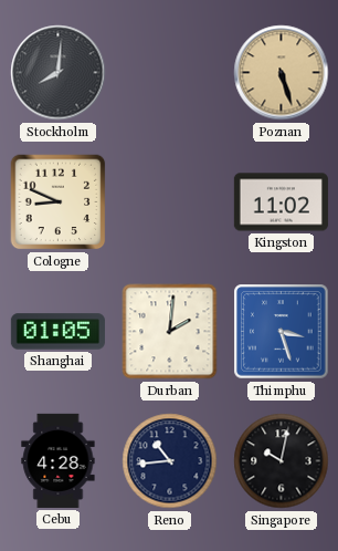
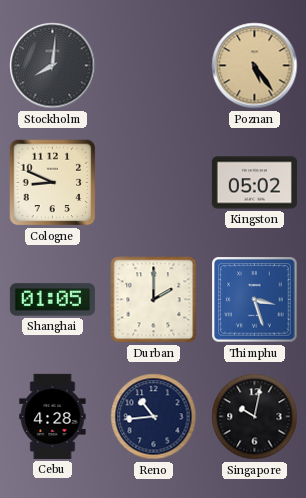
Poznan: 5:27 -> 5:24 (255, 66)
Kingston: 11:02 -> 05:02 (254, 183)
Durban: 2:01 -> 2:00 (154, 300)
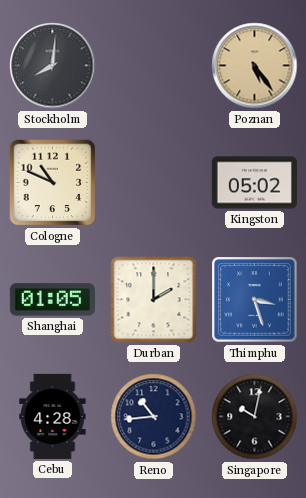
Cologne: 8:49 -> 10:49 (53, 183)
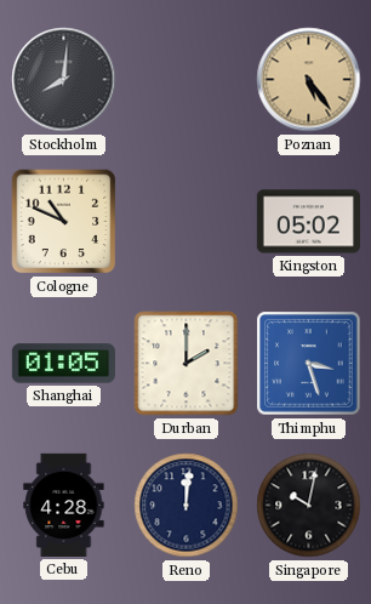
Reno: 10:44 -> 12:01 (187, 506)
